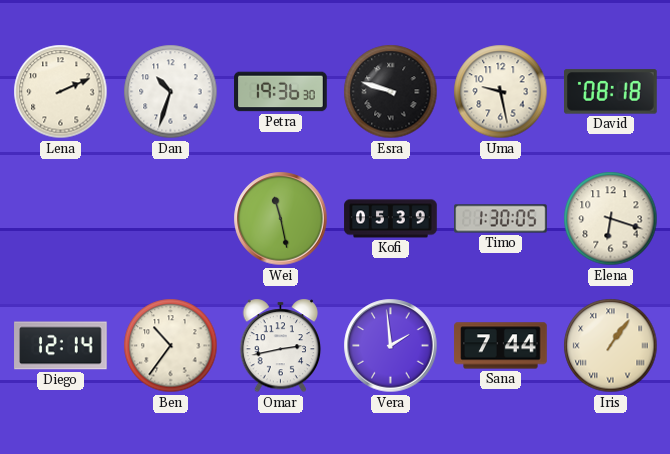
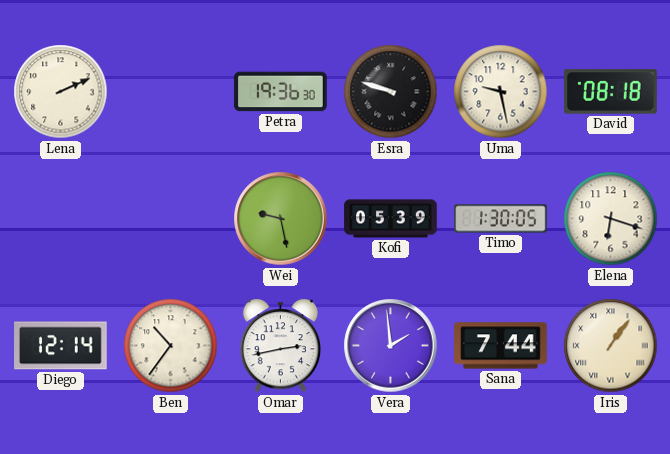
Dan: 10:33 -> none (171, 92)
Wei: 11:28 -> 9:28 (281, 219)
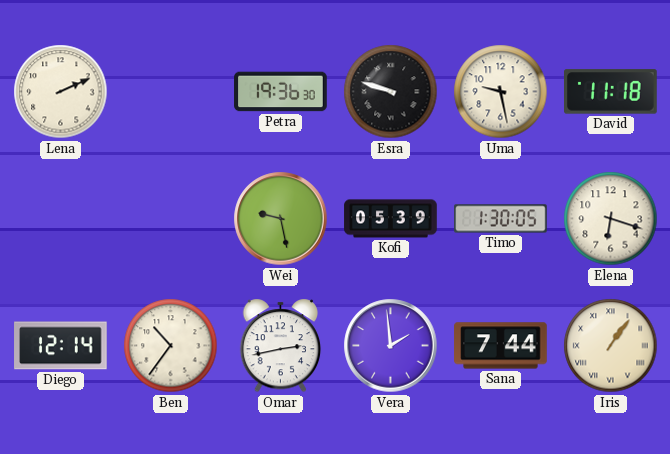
David: 08:18 -> 11:18 (611, 92)
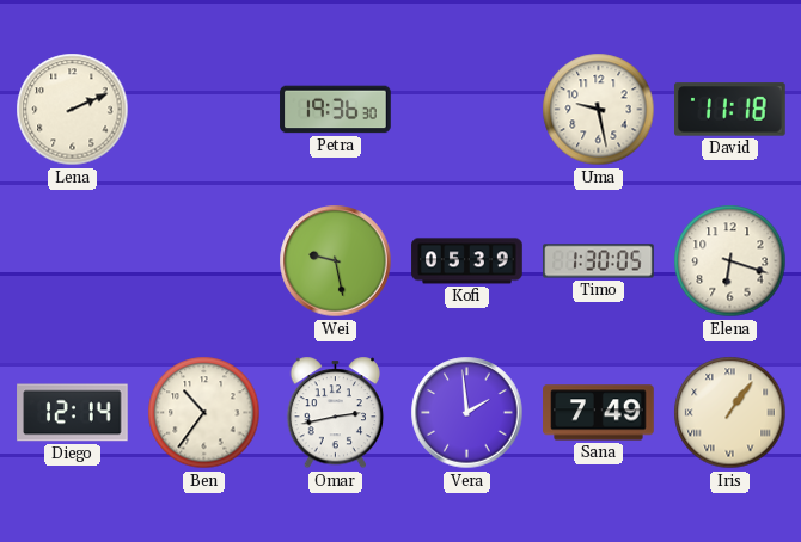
Esra: 9:48 -> none (391, 92)
Sana: 7:44 -> 7:49 (599, 413)
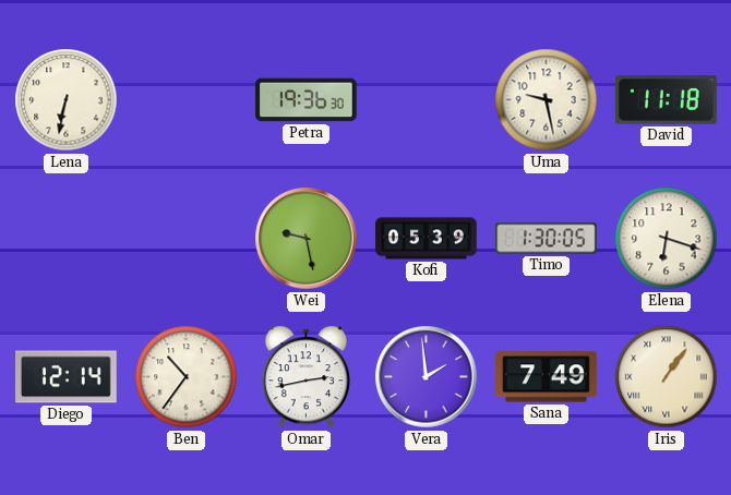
Lena: 2:11 -> 6:32 (67, 100)
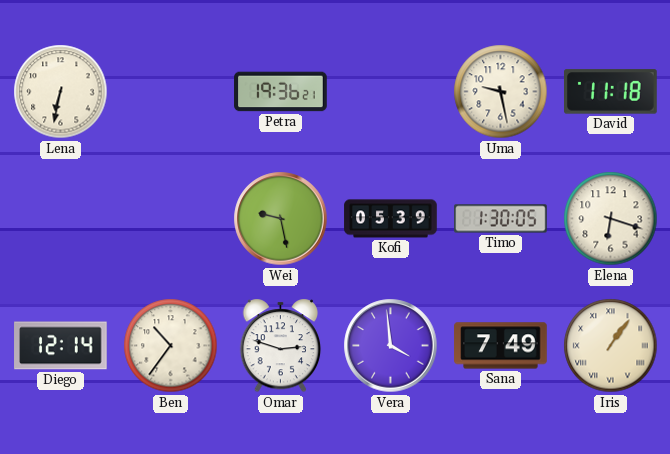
Petra: 19:36:30 -> 19:36:21 (281, 92)
Omar: 2:43 -> 2:48 (281, 346)
Vera: 1:59 -> 3:59 (391, 346)
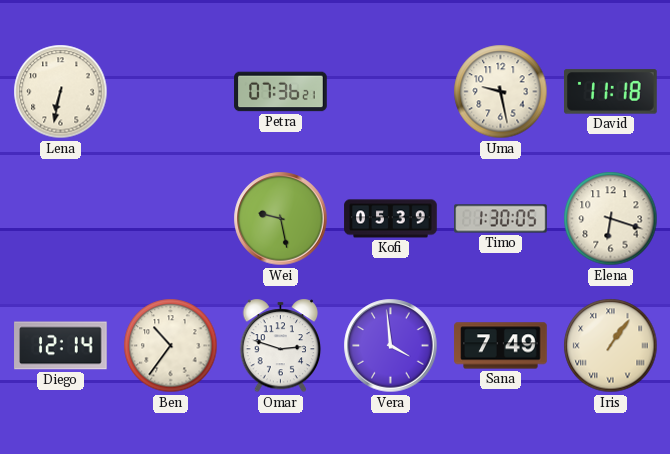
Petra: 19:36 -> 07:36 (281, 92)
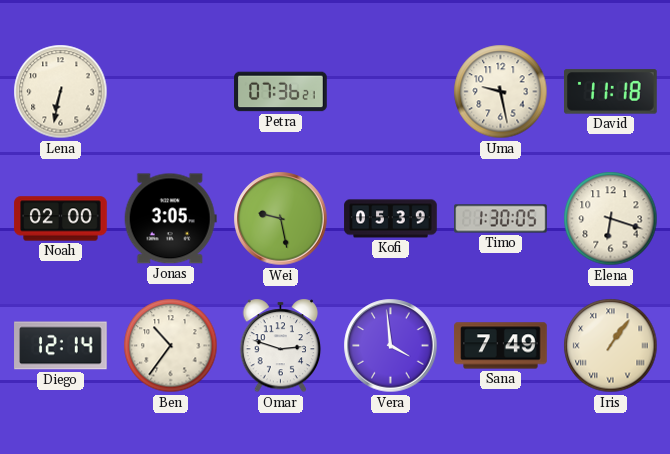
Noah: none -> 02:00 (61, 219)
Jonas: none -> 3:05 (170, 219)
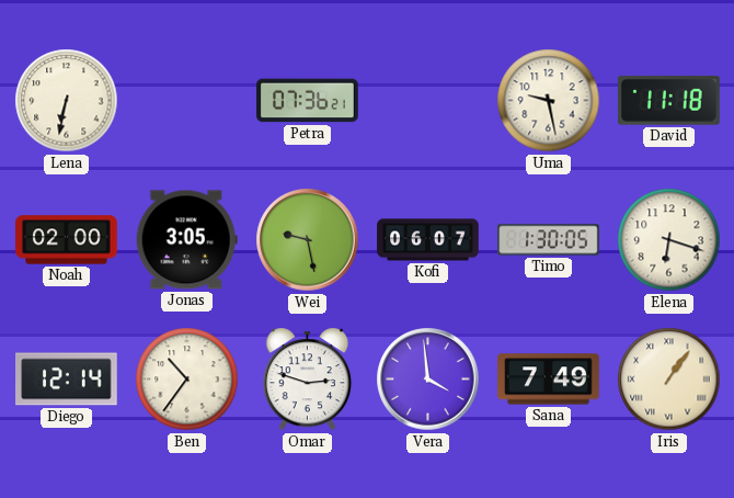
Kofi: 05:39 -> 06:07 (428, 240)
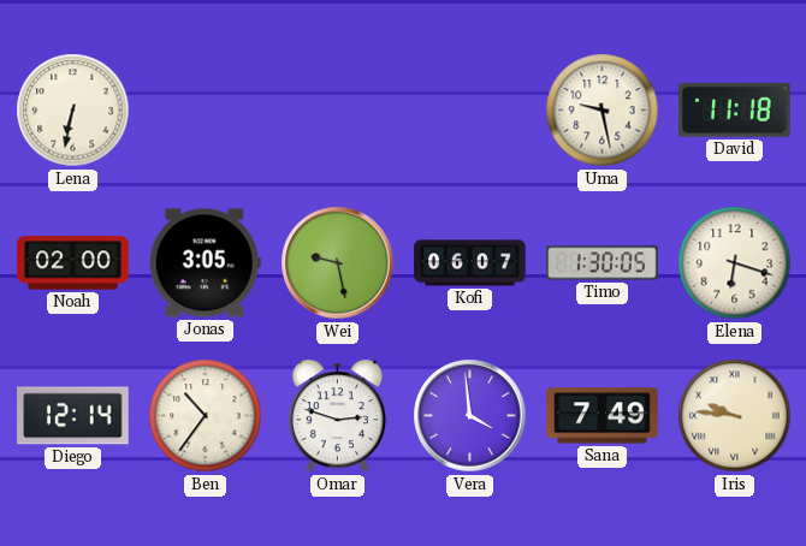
Petra: 07:36 -> none (308, 101)
Iris: 1:06 -> 9:46 (735, 416)
